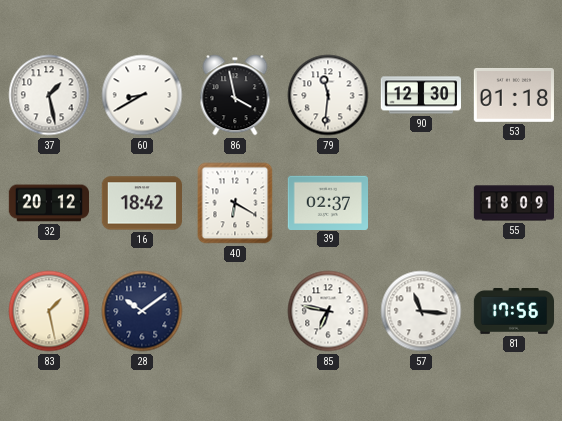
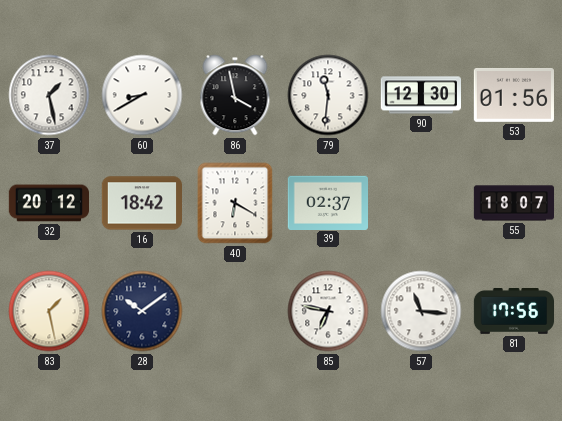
53: 01:18 -> 01:56 (514, 96)
55: 18:09 -> 18:07 (514, 203)
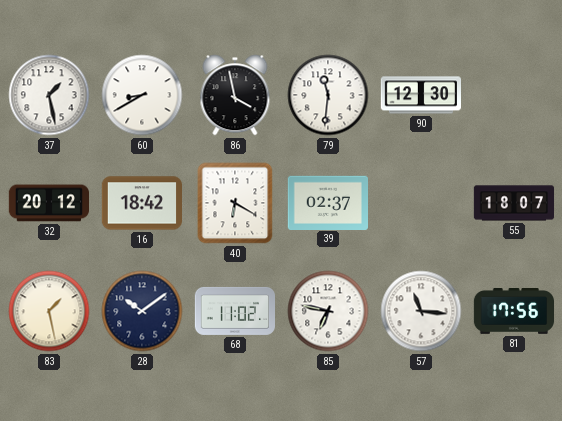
53: 01:56 -> none (514, 96)
68: none -> 11:02 (235, 311)
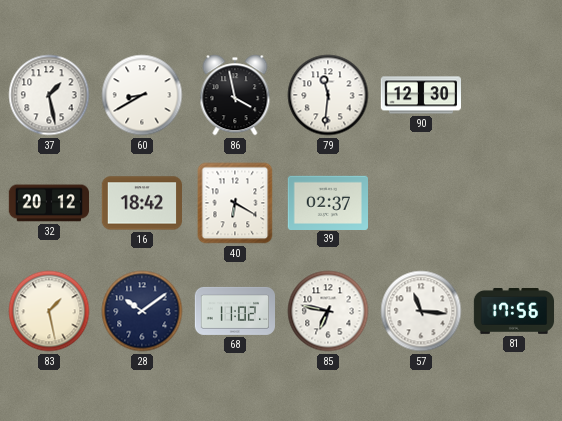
55: 18:07 -> none (514, 203)
